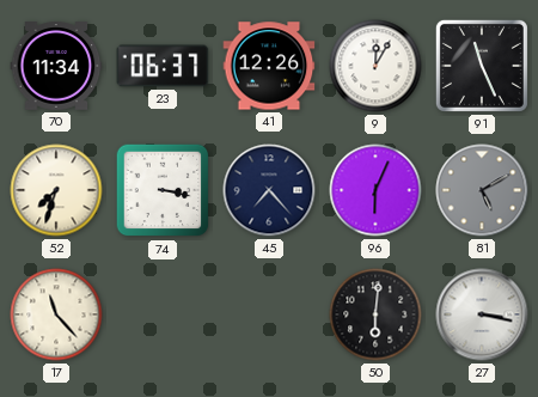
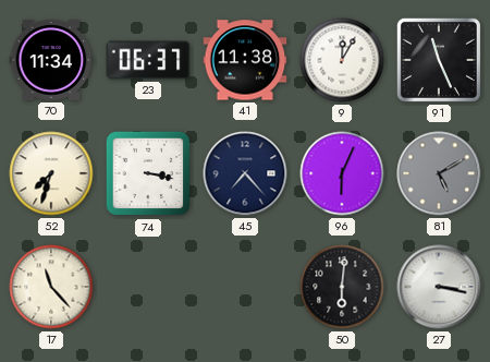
41: 12:26 -> 11:38 (245, 60)
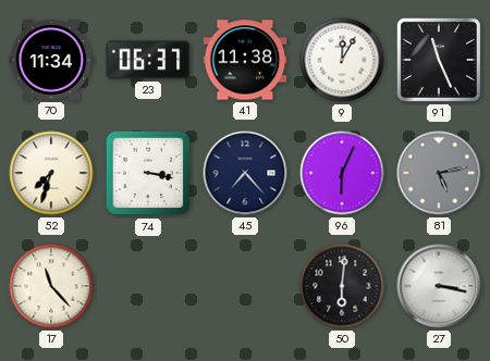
81: 5:10 -> 5:13 (439, 173)
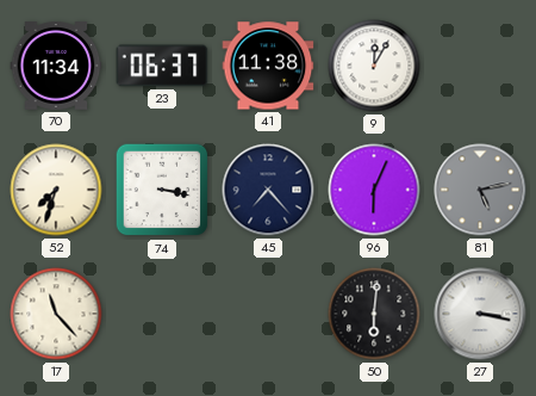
91: 11:26 -> none (439, 60)
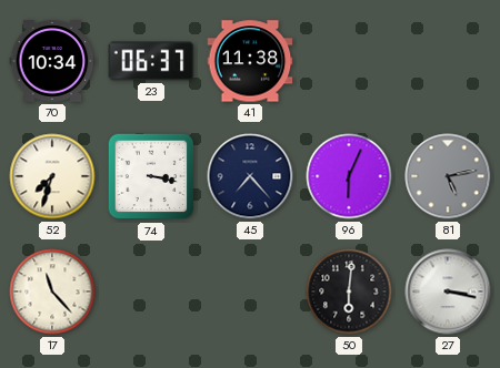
70: 11:34 -> 10:34 (52, 61)
9: 12:05 -> none (374, 66)
